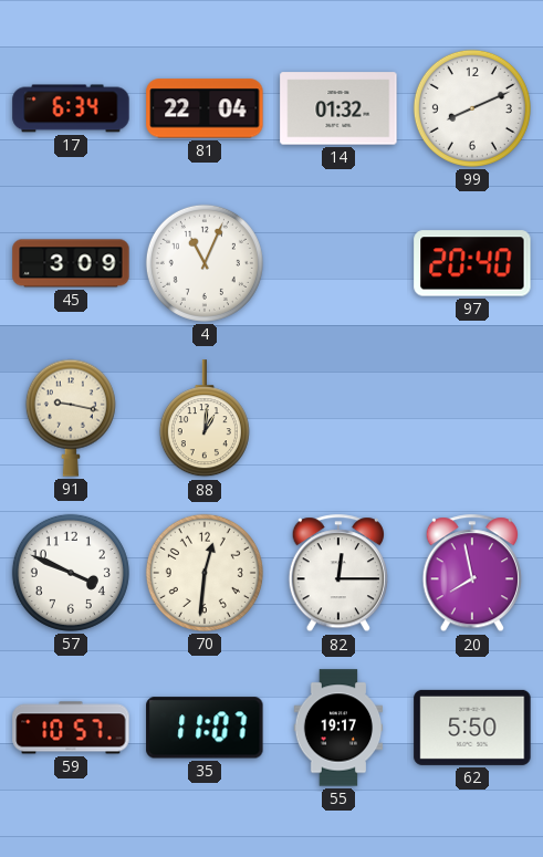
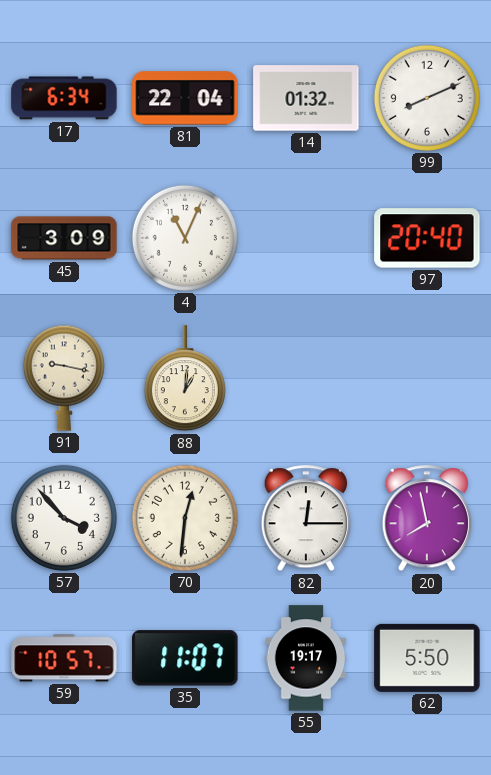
57: 3:49 -> 3:53 (64, 518)
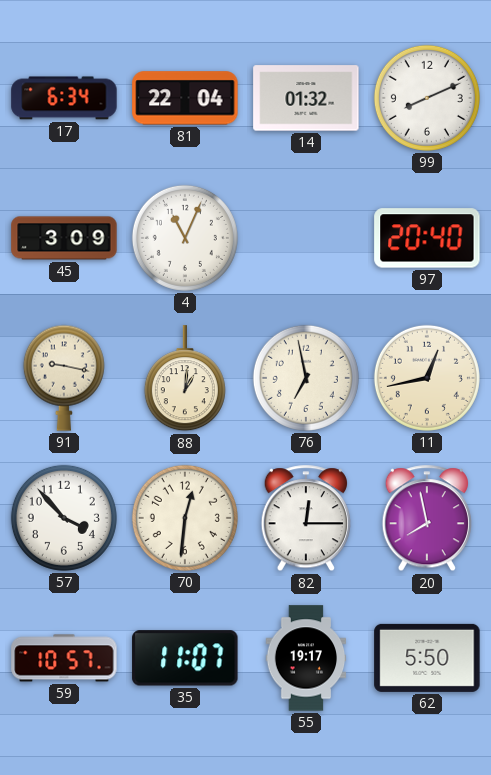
76: none -> 6:58 (306, 378)
11: none -> 12:43 (427, 378)
